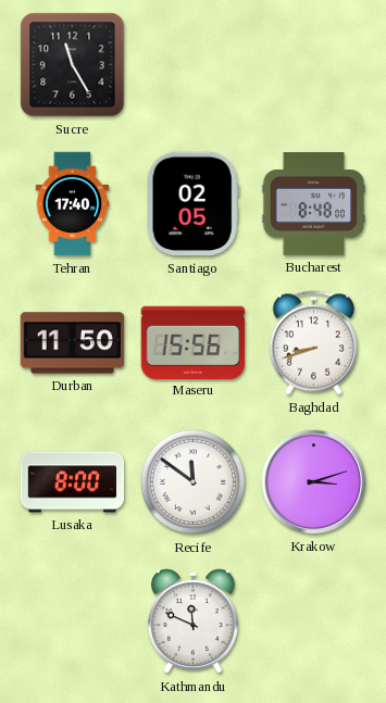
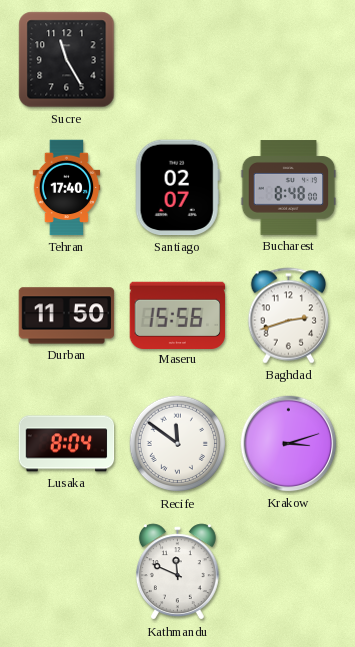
Santiago: 02:05 -> 02:07 (177, 188)
Baghdad: 8:42 -> 2:42 (289, 316)
Lusaka: 8:00 -> 8:04 (67, 444)
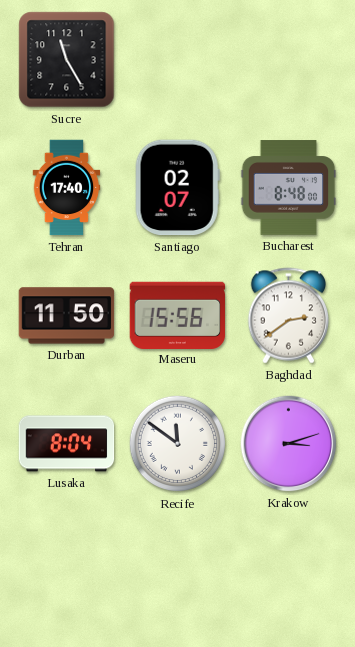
Baghdad: 2:42 -> 2:39 (289, 316)
Kathmandu: 11:49 -> none (177, 572)
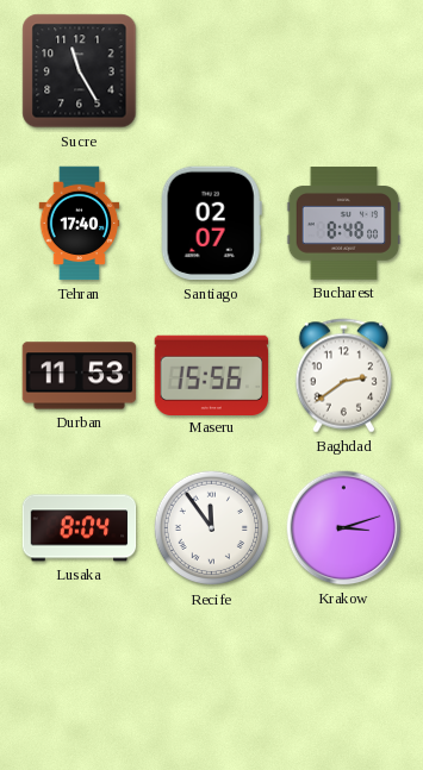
Durban: 11:50 -> 11:53 (80, 376)
Recife: 11:51 -> 11:54 (212, 528)
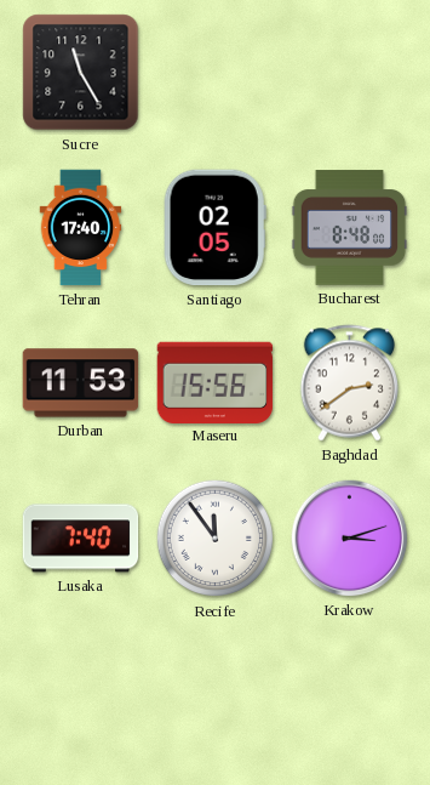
Santiago: 02:07 -> 02:05 (214, 228)
Lusaka: 8:04 -> 7:40 (81, 539)
